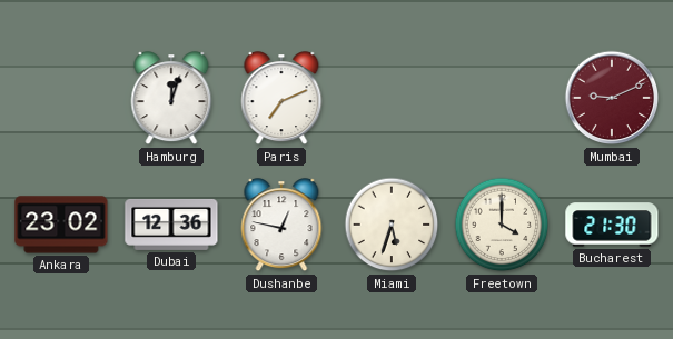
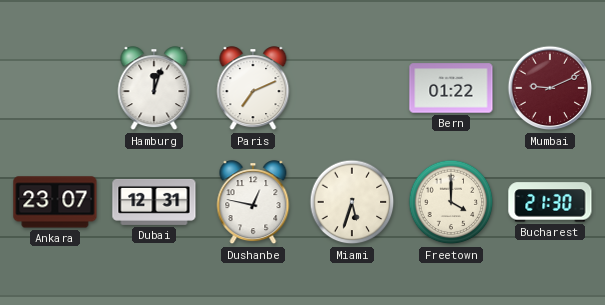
Bern: none -> 01:22 (451, 88)
Ankara: 23:02 -> 23:07 (55, 202)
Dubai: 12:36 -> 12:31 (154, 202)
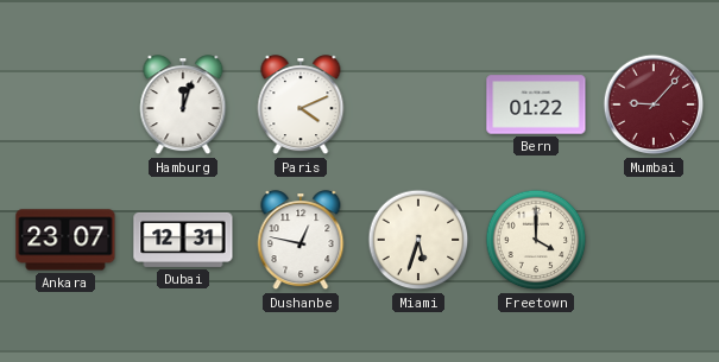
Paris: 7:11 -> 4:11 (301, 106)
Mumbai: 9:11 -> 9:07 (654, 104)
Bucharest: 21:30 -> none (550, 202)
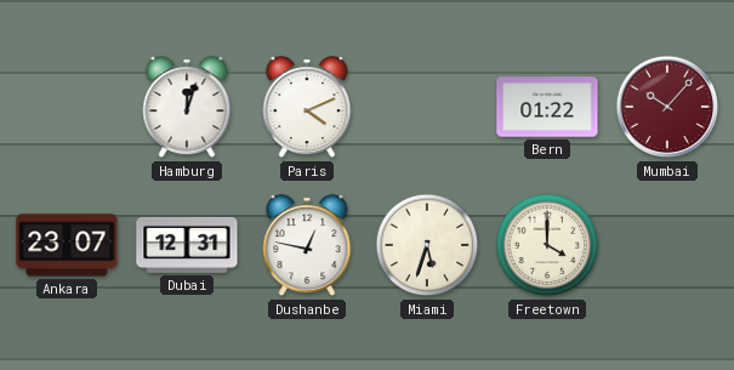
Mumbai: 9:07 -> 10:07 (667, 107)
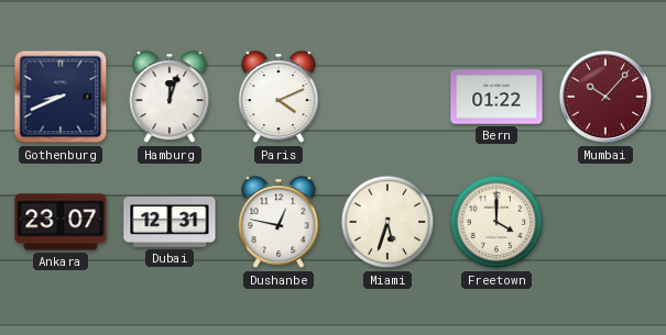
Gothenburg: none -> 8:41 (61, 97)
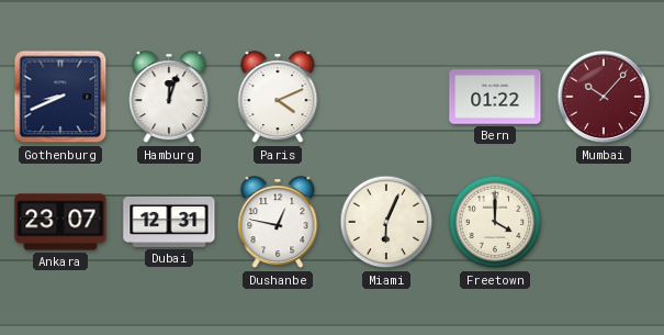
Miami: 5:33 -> 6:04 (386, 222)
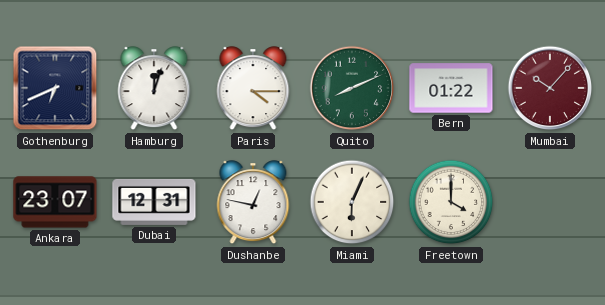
Gothenburg: 8:41 -> 6:41 (55, 88)
Paris: 4:11 -> 4:15 (253, 89)
Quito: none -> 8:11 (352, 88)
